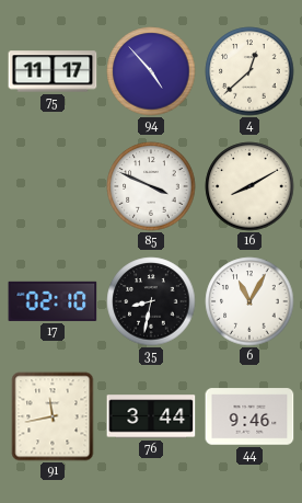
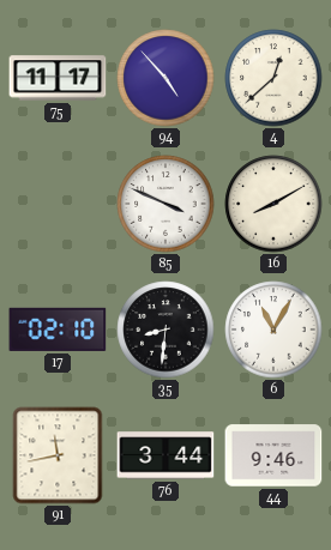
35: 8:32 -> 8:31 (165, 330)
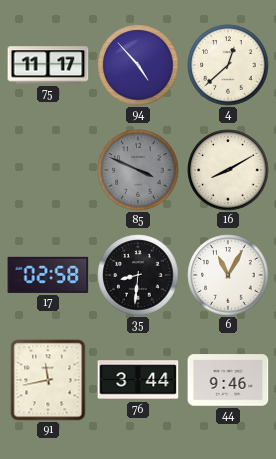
85 dial: white -> grey (138, 170)
17: 02:10 -> 02:58 (48, 275)
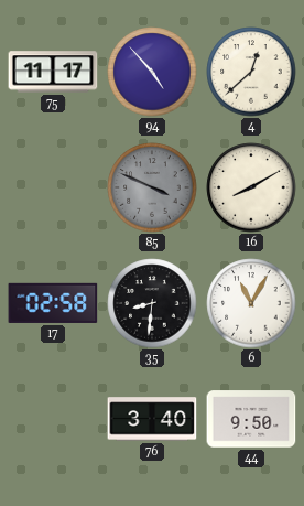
91: 11:43 -> none (48, 380)
76: 3:44 -> 3:40 (152, 419)
44: 9:46 -> 9:50 (251, 419)
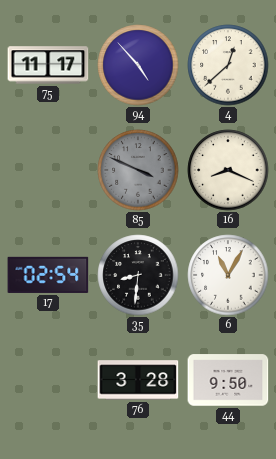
16: 8:10 -> 8:19 (228, 170)
17: 02:58 -> 02:54 (48, 275)
76: 3:40 -> 3:28 (138, 380)
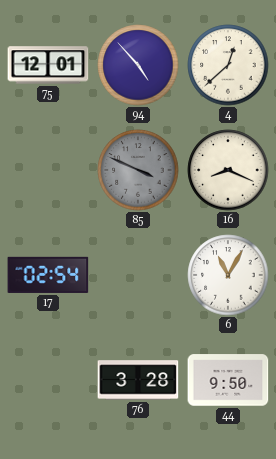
75: 11:17 -> 12:01 (48, 65)
35: 8:31 -> none (138, 275)
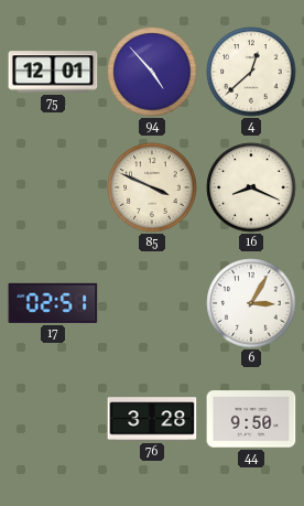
85 dial: grey -> cream (152, 187)
17: 02:54 -> 02:51 (53, 303)
6: 11:05 -> 3:05 (251, 303)
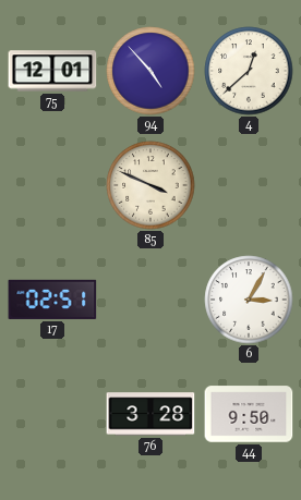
16: 8:19 -> none (251, 187)
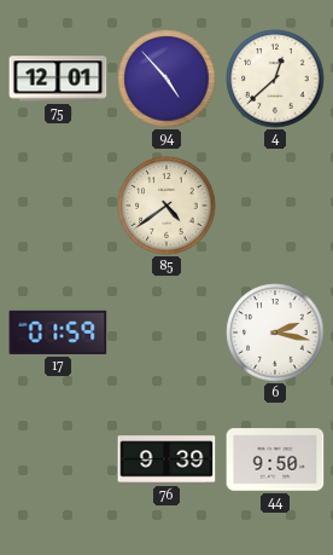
85: 3:49 -> 4:39 (166, 206)
17: 02:51 -> 01:59 (58, 333)
6: 3:05 -> 2:17 (275, 333)
76: 3:28 -> 9:39 (166, 459)
